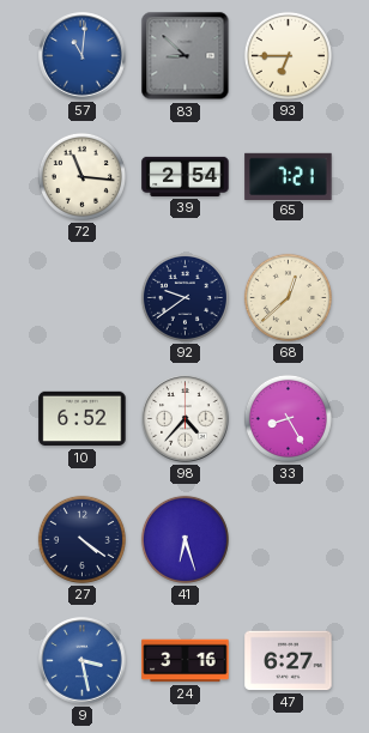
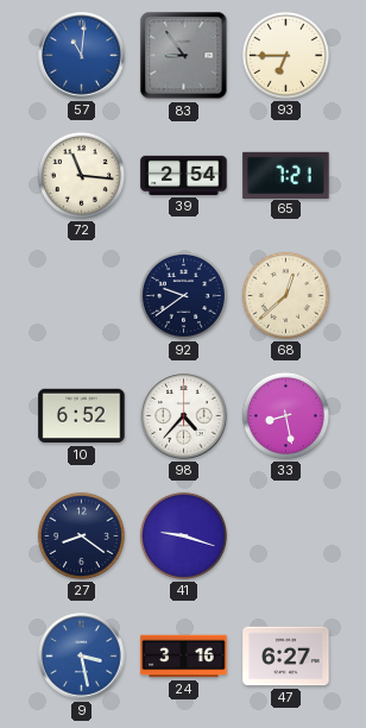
83: 8:52 -> 8:54 (184, 56)
33: 8:25 -> 8:28 (285, 415)
27: 4:21 -> 8:21 (81, 535)
41: 6:27 -> 9:18 (183, 535)
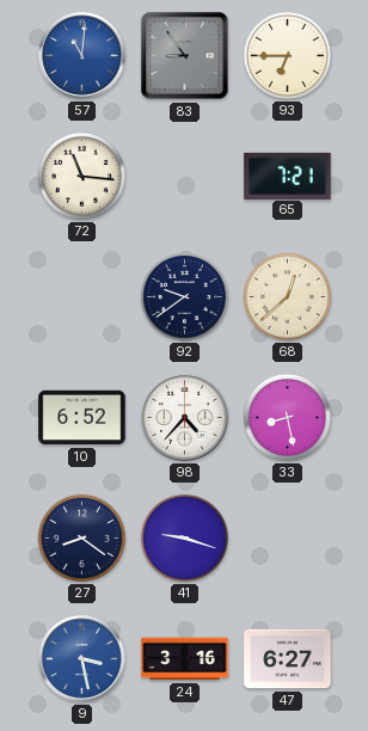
39: 2:54 -> none (184, 175)
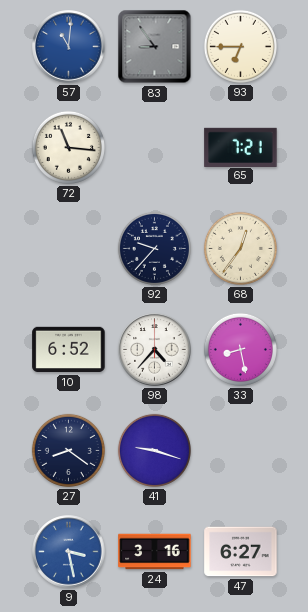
92: 9:39 -> 9:37 (154, 248)
68: 12:38 -> 12:36 (240, 248)
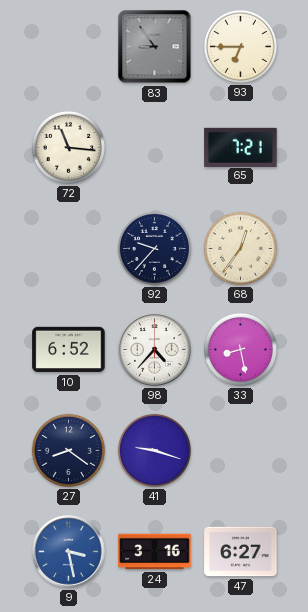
57: 11:01 -> none (69, 47)
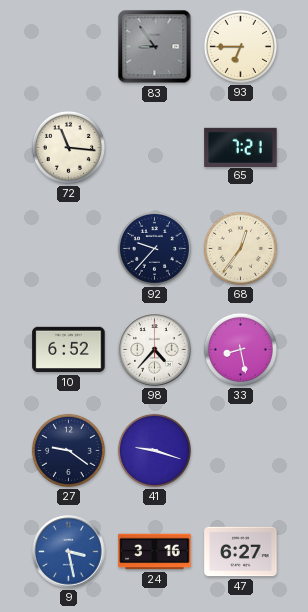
27: 8:21 -> 9:21 (68, 450)
